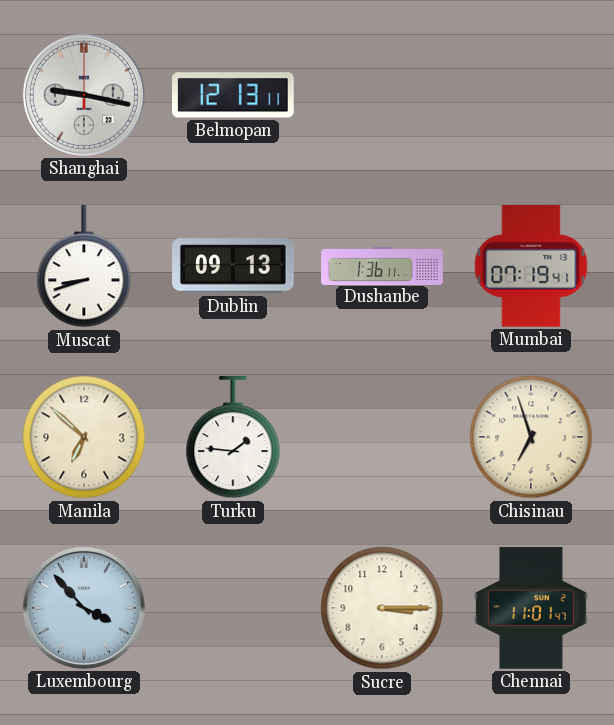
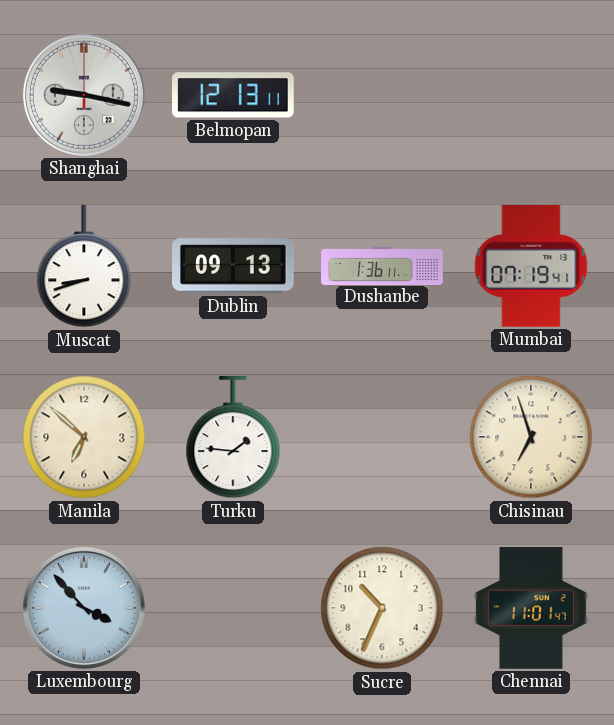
Sucre: 3:15 -> 10:34 (382, 608)
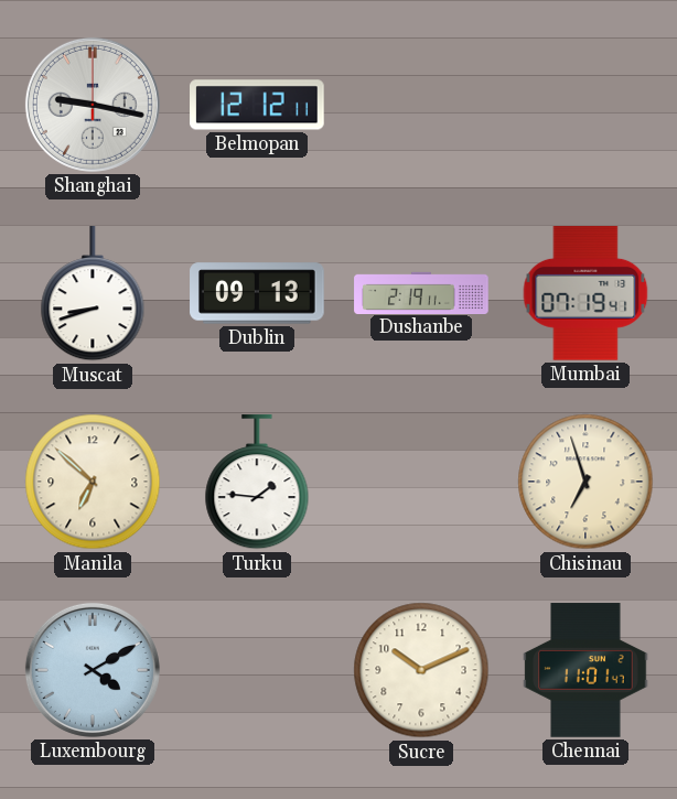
Belmopan: 12:13 -> 12:12 (258, 105)
Dushanbe: 1:36 -> 2:19 (421, 292)
Luxembourg: 3:53 -> 4:10 (93, 670)
Sucre: 10:34 -> 10:11 (421, 670)
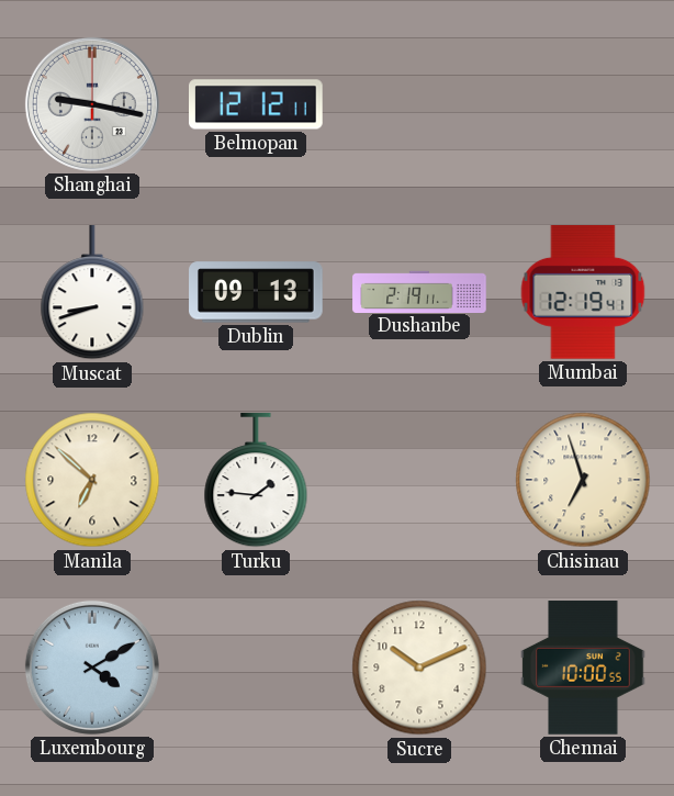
Mumbai: 07:19 -> 12:19 (583, 293)
Chennai: 11:01 -> 10:00 (583, 668)
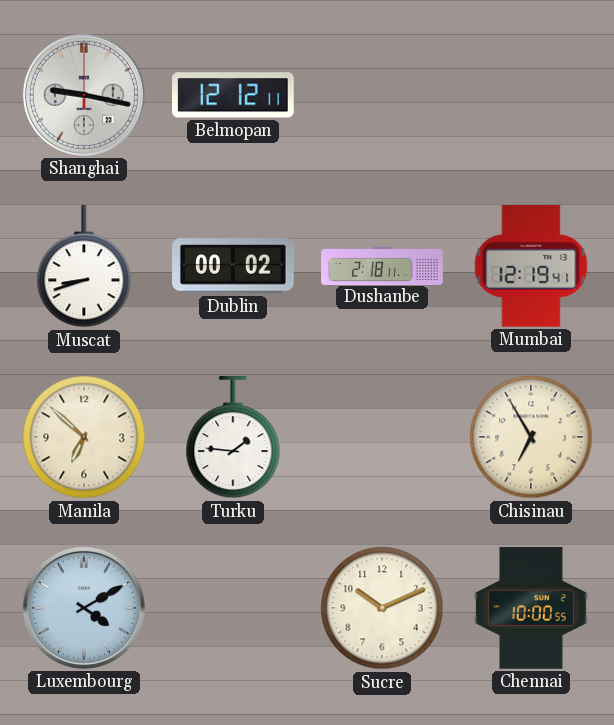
Dublin: 09:13 -> 00:02 (233, 266)
Dushanbe: 2:19 -> 2:18 (382, 265)
Chisinau: 6:57 -> 6:55 (531, 437)
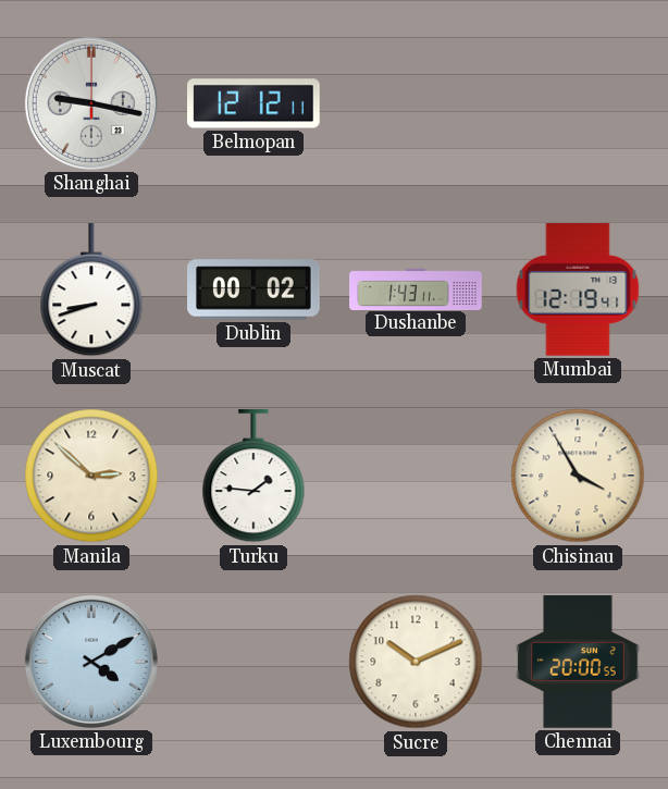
Dushanbe: 2:18 -> 1:43 (416, 288)
Manila: 6:52 -> 2:52 (91, 476)
Chisinau: 6:55 -> 3:55 (578, 476)
Chennai: 10:00 -> 20:00 (578, 662)
